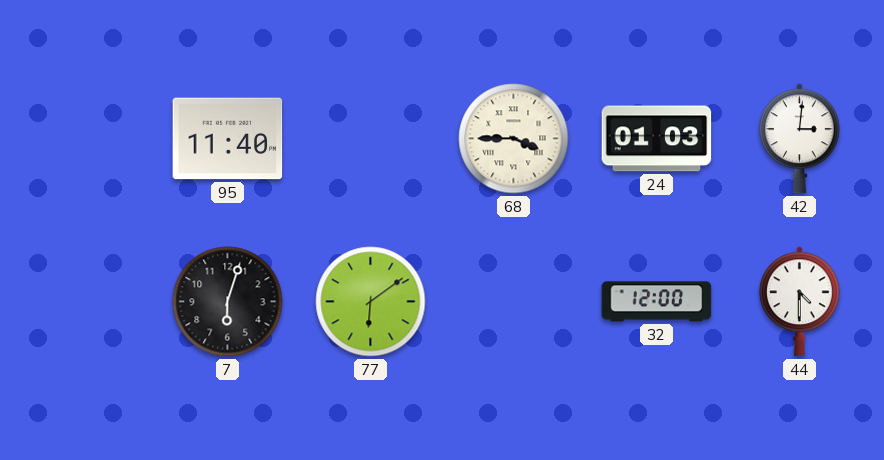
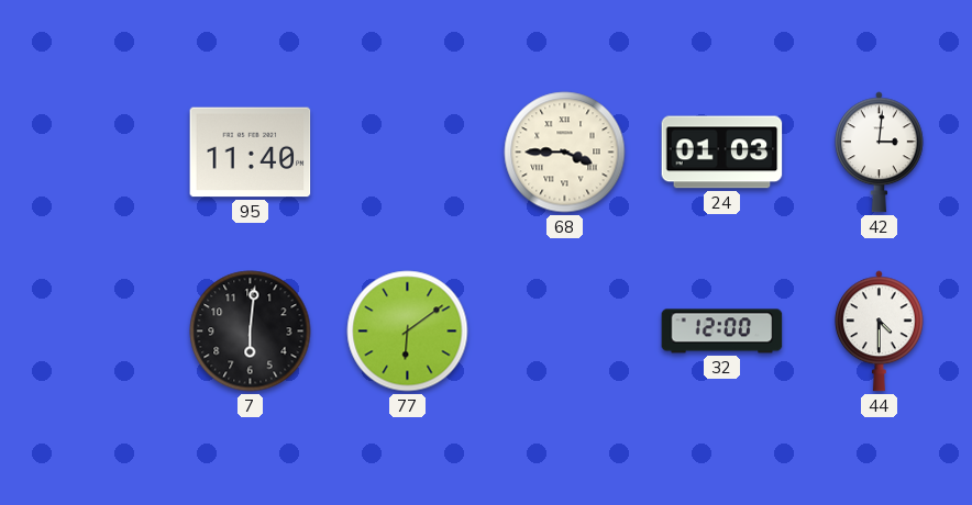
7: 6:03 -> 6:01 (251, 332)
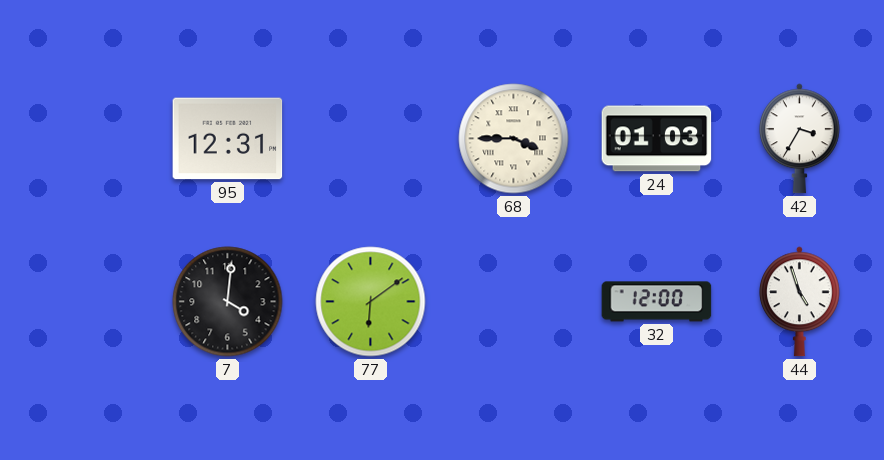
95: 11:40 -> 12:31 (228, 139)
42: 3:01 -> 3:35 (799, 139)
7: 6:01 -> 4:01 (228, 302)
44: 4:30 -> 4:57 (799, 302)
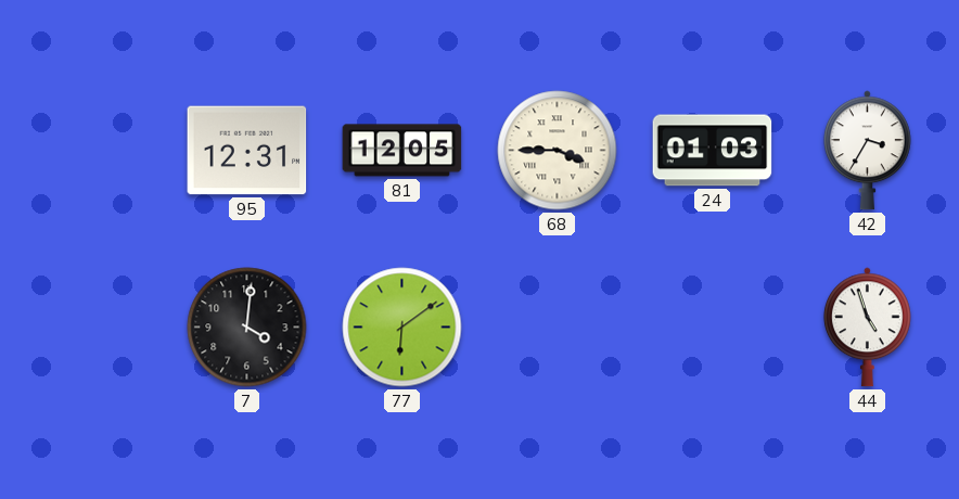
81: none -> 12:05 (402, 151)
32: 12:00 -> none (657, 302)
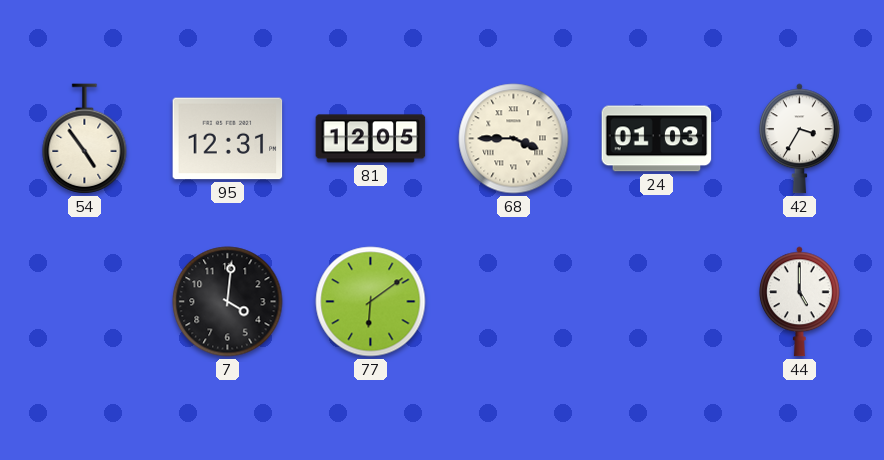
54: none -> 4:54 (85, 139)
44: 4:57 -> 5:00 (799, 302)
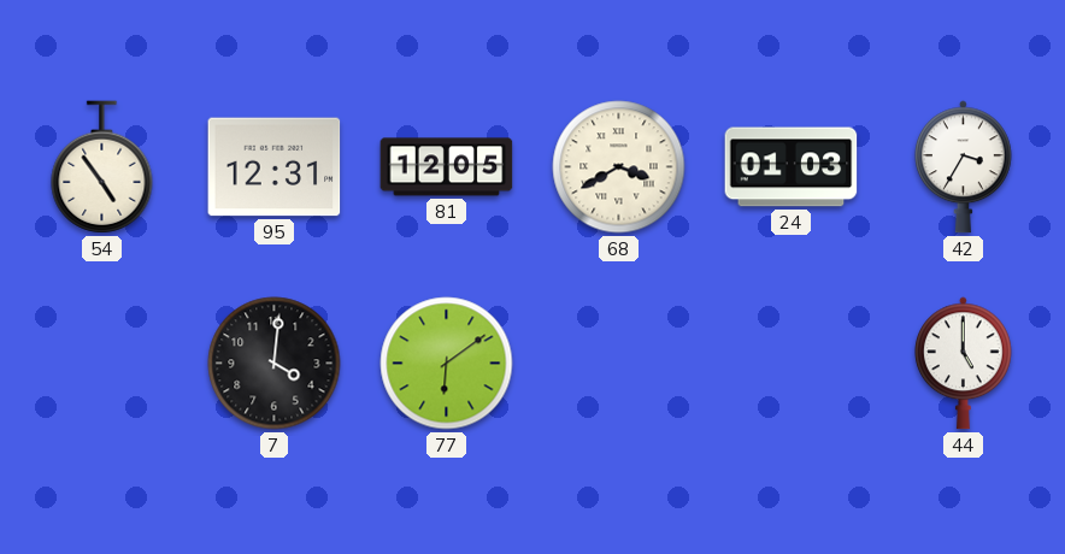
68: 3:45 -> 3:40 (619, 167)
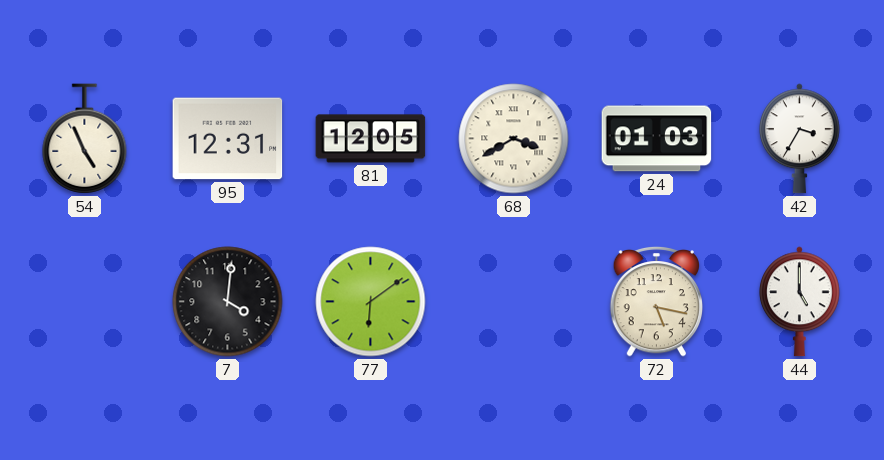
54: 4:54 -> 4:56 (85, 139)
72: none -> 5:17 (656, 301)
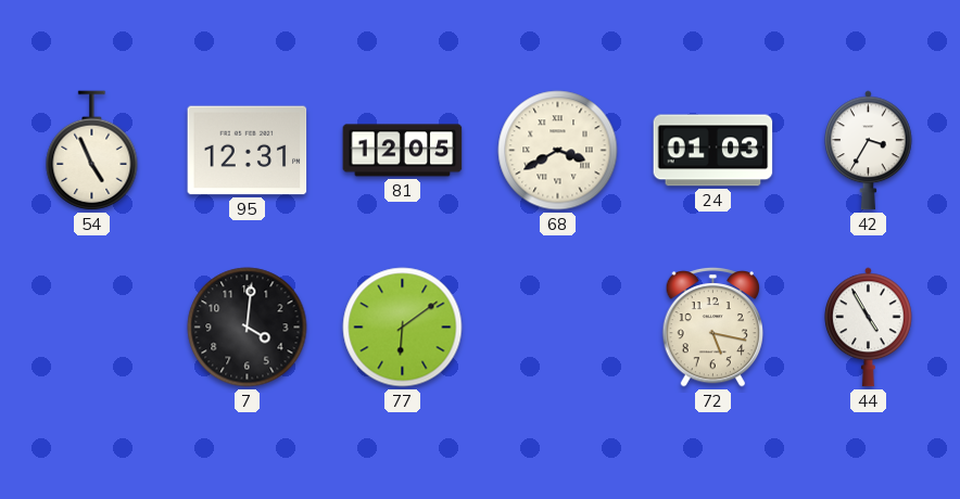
44: 5:00 -> 4:55 (868, 328)
